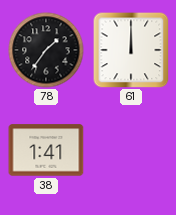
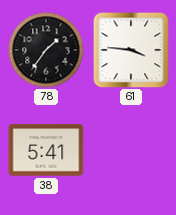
61: 12:00 -> 3:46 (131, 50)
38: 1:41 -> 5:41 (46, 150)
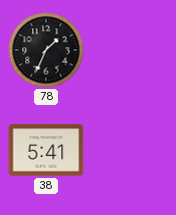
78: 1:36 -> 1:34 (46, 50)
61: 3:46 -> none (131, 50)
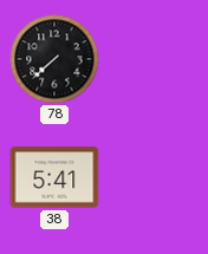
78: 1:34 -> 7:38 (54, 59)
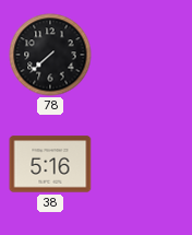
38: 5:41 -> 5:16 (50, 164)
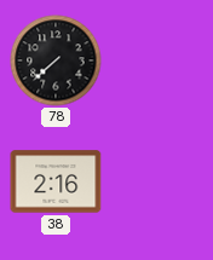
38: 5:16 -> 2:16 (56, 181)
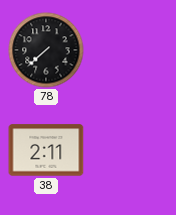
38: 2:16 -> 2:11 (46, 150)
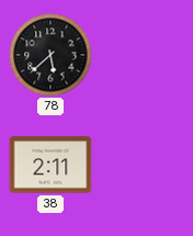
78: 7:38 -> 5:38 (50, 55)
